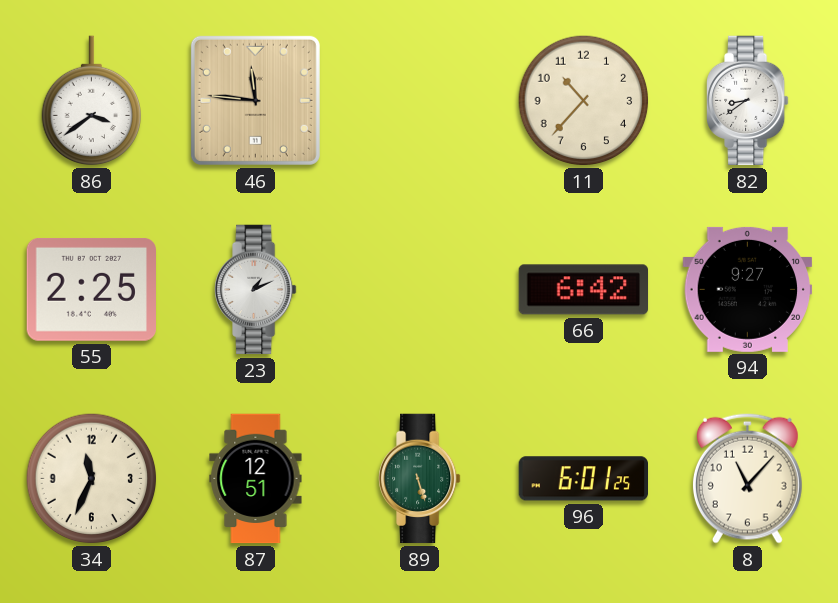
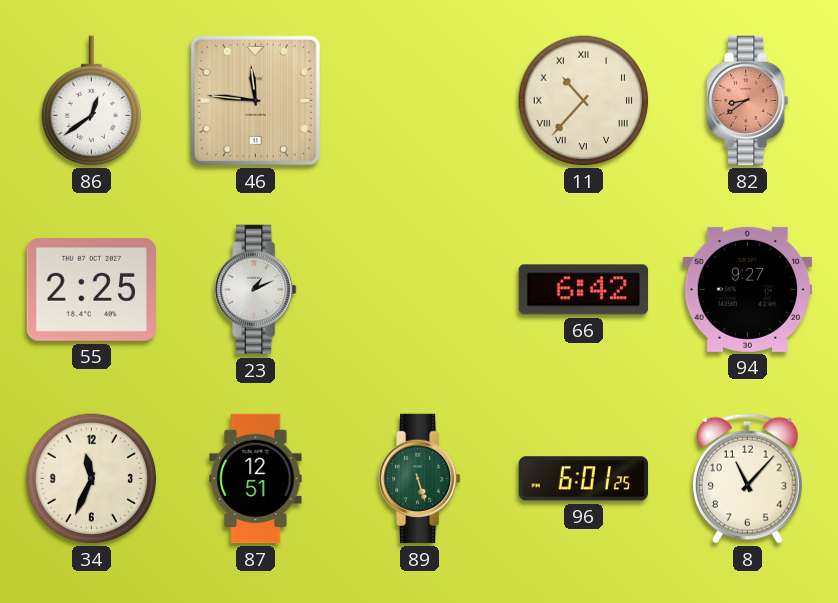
86: 3:39 -> 12:39 (91, 101)
11 numerals: Arabic -> Roman (584, 101)
82 dial: white -> salmon (748, 101)
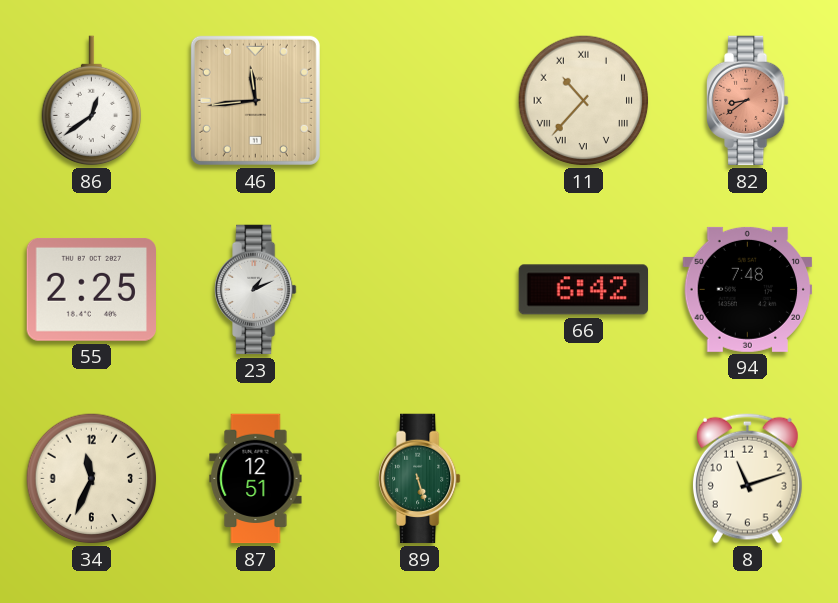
46: 11:46 -> 11:44 (255, 100)
94: 9:27 -> 7:48 (748, 289)
96: 6:01 -> none (583, 479)
8: 11:07 -> 11:12 (747, 478)
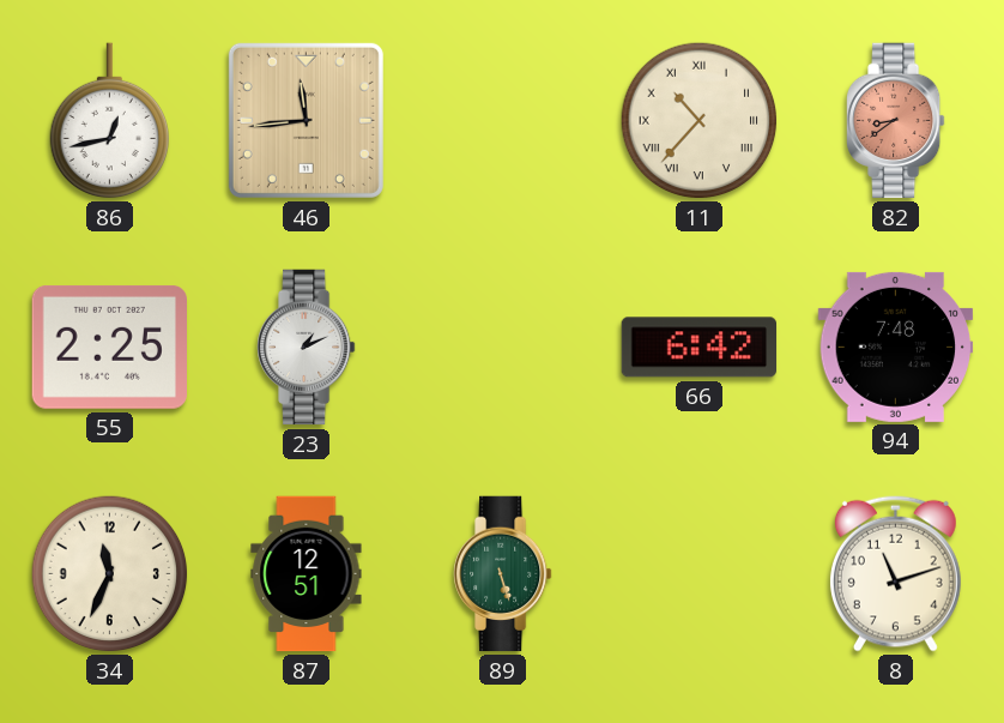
86: 12:39 -> 12:43 (109, 121)
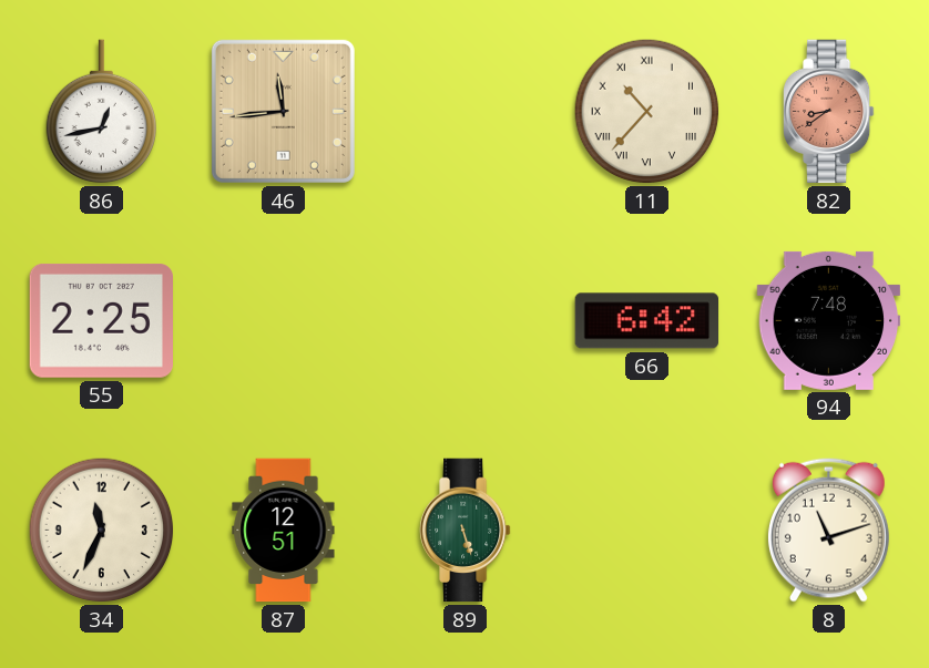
23: 1:11 -> none (307, 348)
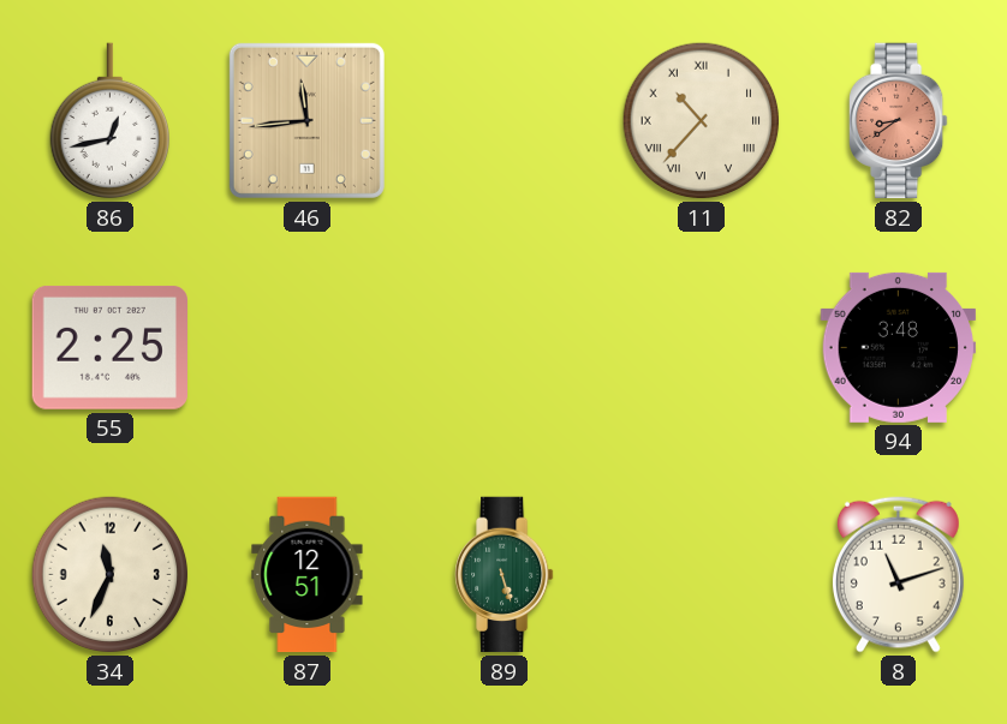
66: 6:42 -> none (647, 321)
94: 7:48 -> 3:48 (899, 347)
